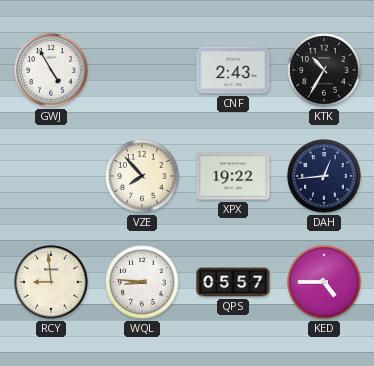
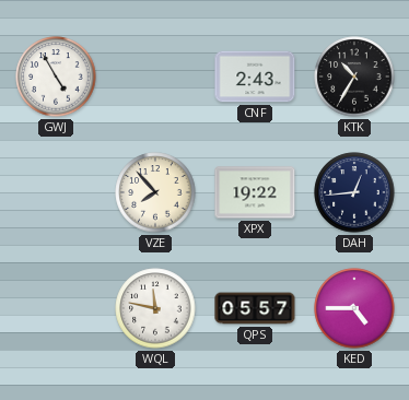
RCY: 8:59 -> none (51, 282)
WQL: 8:46 -> 11:47 (155, 308)
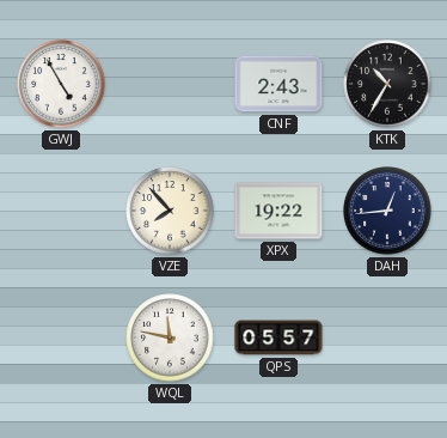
KED: 4:45 -> none (354, 308)
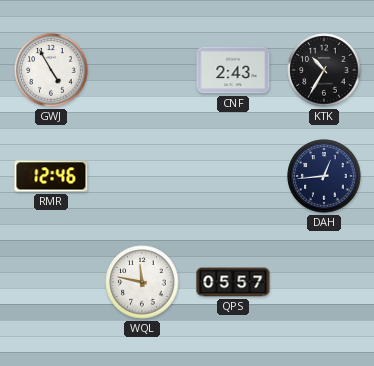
RMR: none -> 12:46 (51, 176)
VZE: 7:53 -> none (170, 211)
XPX: 19:22 -> none (278, 211)
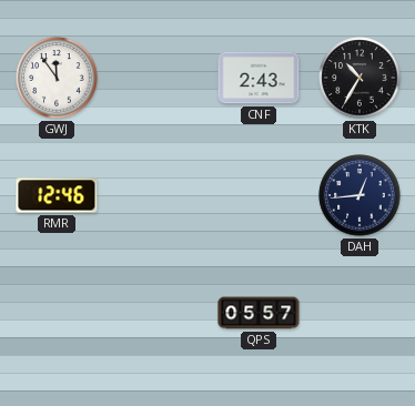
GWJ: 4:55 -> 11:54 (57, 78)
WQL: 11:47 -> none (142, 282)
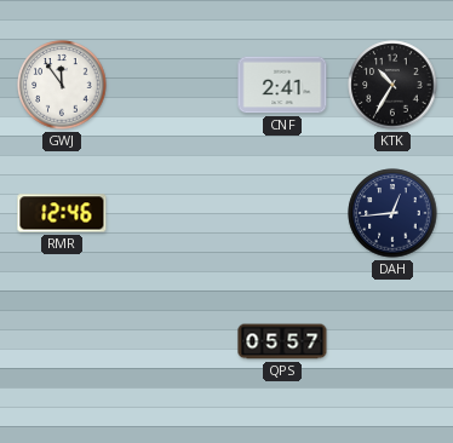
CNF: 2:43 -> 2:41 (282, 85)
